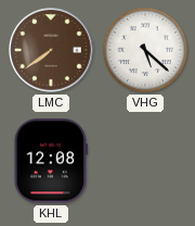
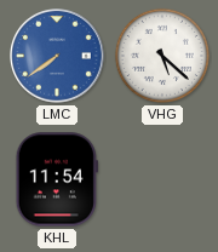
LMC dial: brown -> blue (58, 57)
KHL: 12:08 -> 11:54 (57, 179)
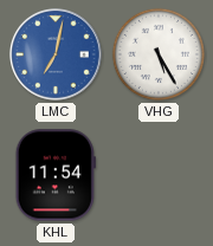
LMC: 7:39 -> 7:02 (57, 56)
VHG: 5:22 -> 5:25 (159, 54)
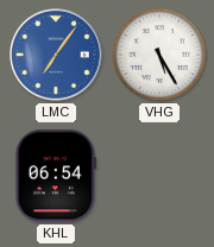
LMC: 7:02 -> 7:06 (57, 56)
KHL: 11:54 -> 06:54 (56, 176)
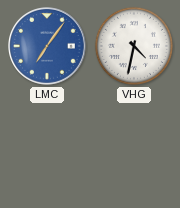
VHG: 5:25 -> 4:32 (134, 46)
KHL: 06:54 -> none (56, 176)
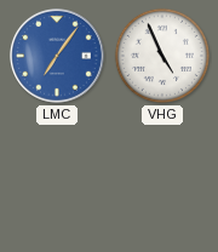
VHG: 4:32 -> 4:56 (162, 56)
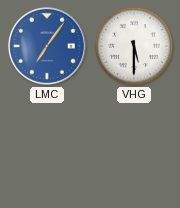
VHG: 4:56 -> 5:30 (134, 46)
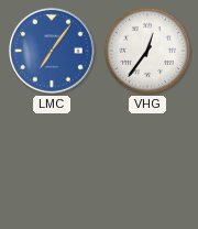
VHG: 5:30 -> 12:36 (147, 51)
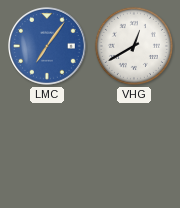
VHG: 12:36 -> 12:40 (134, 46)
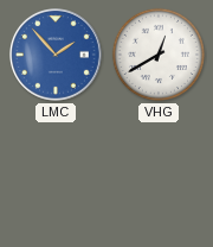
LMC: 7:06 -> 1:53 (57, 56)
